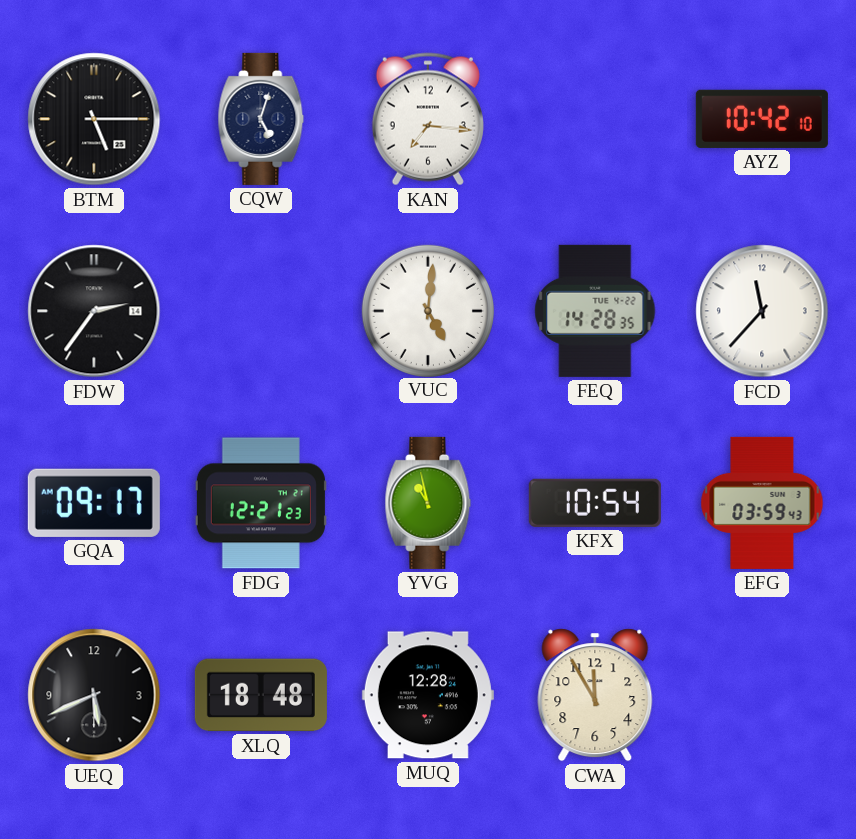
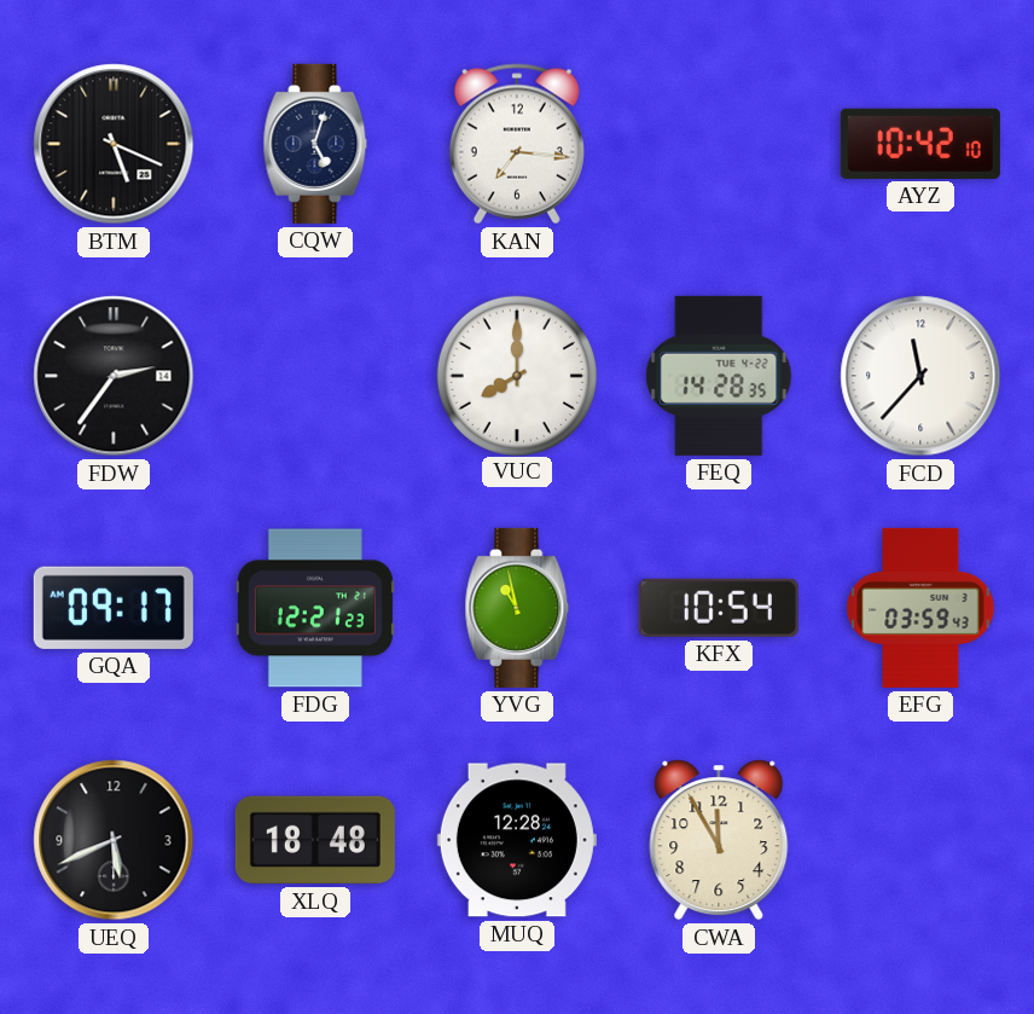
BTM: 5:15 -> 5:19 (114, 144)
VUC: 5:01 -> 8:00 (516, 375)
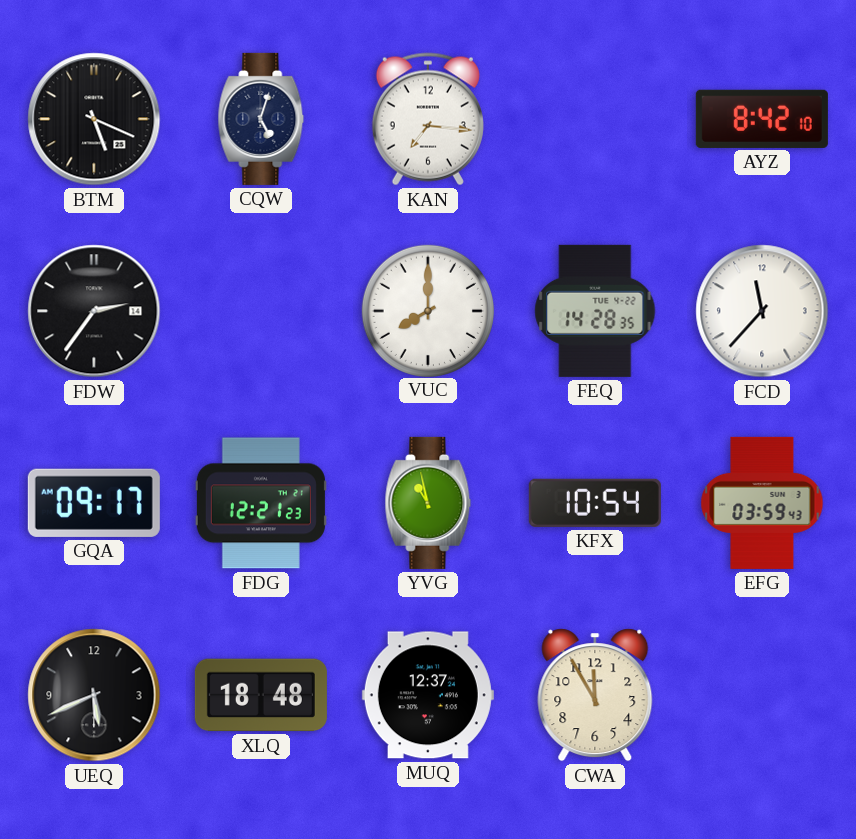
AYZ: 10:42 -> 8:42 (762, 119)
MUQ: 12:28 -> 12:37 (428, 695)
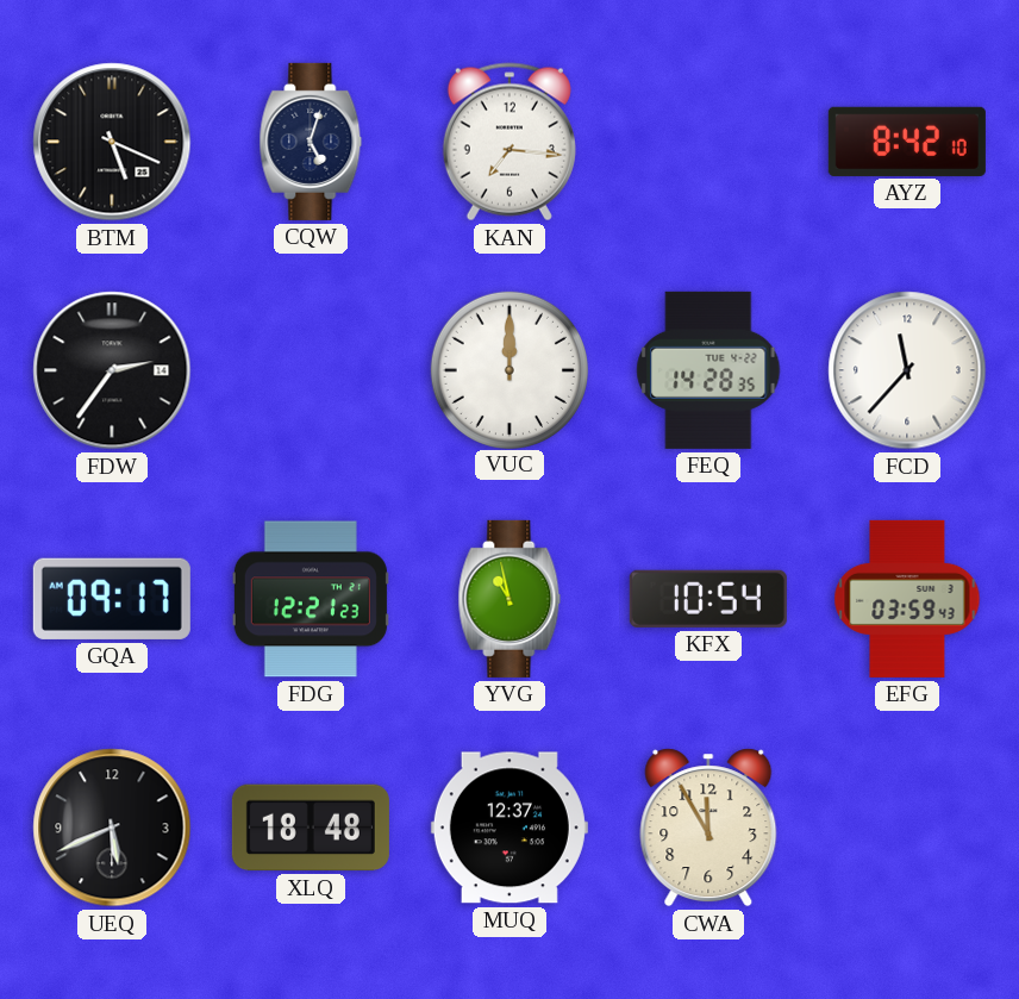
VUC: 8:00 -> 12:00 (508, 369)
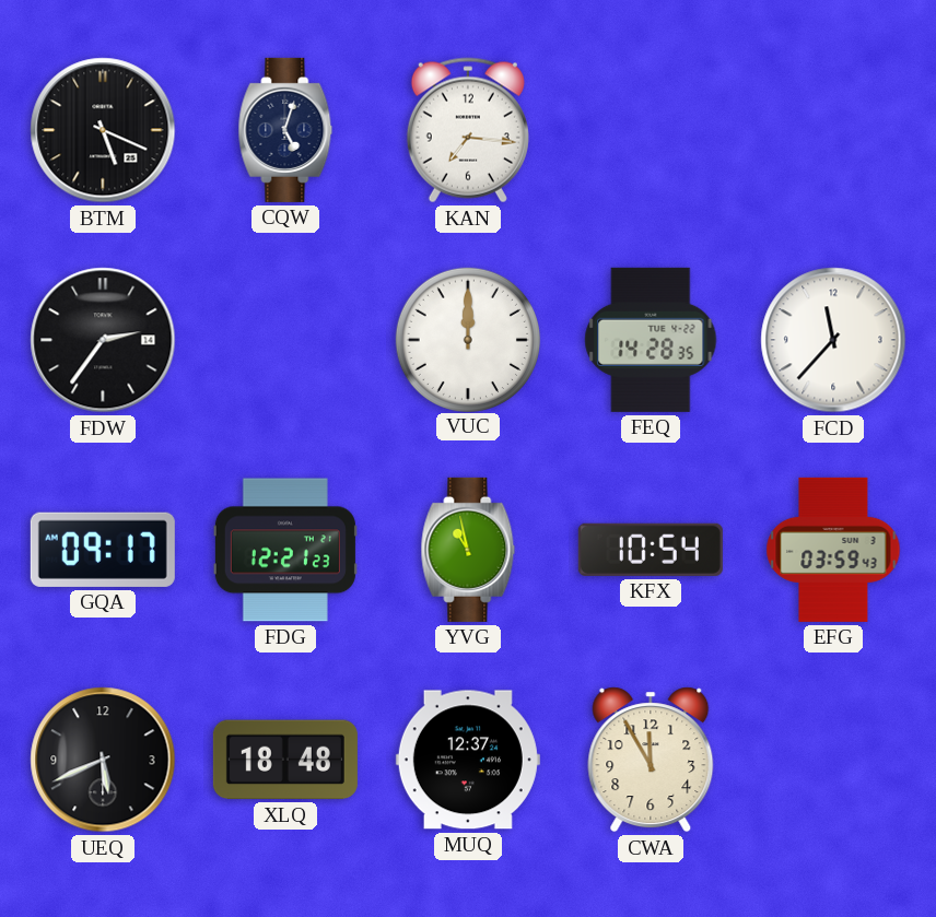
AYZ: 8:42 -> none (907, 142)
